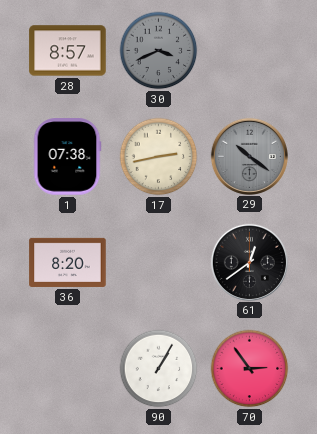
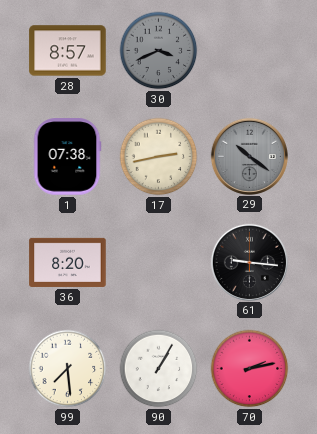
61: 12:39 -> 9:16 (249, 262)
99: none -> 7:29 (68, 369)
70: 2:54 -> 2:13 (250, 369)
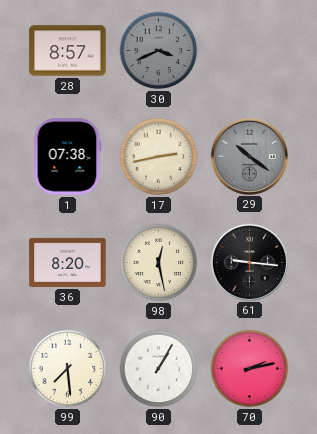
98: none -> 12:28 (159, 263)
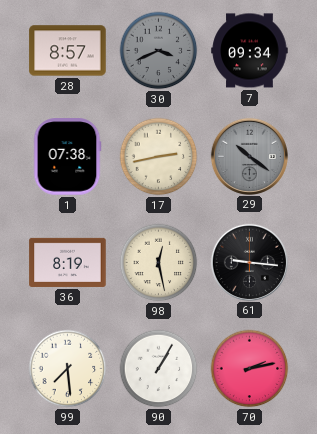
7: none -> 09:34 (250, 51)
36: 8:20 -> 8:19 (68, 262)
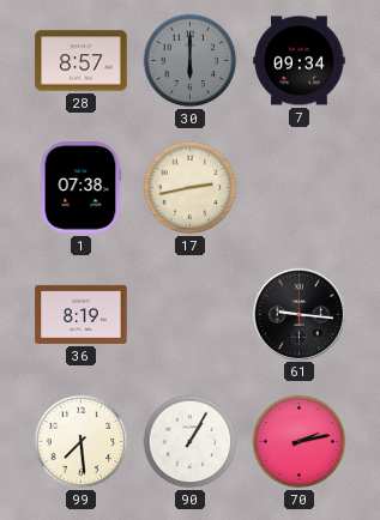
30: 3:41 -> 6:00 (191, 61)
29: 10:21 -> none (249, 156)
98: 12:28 -> none (159, 263)
